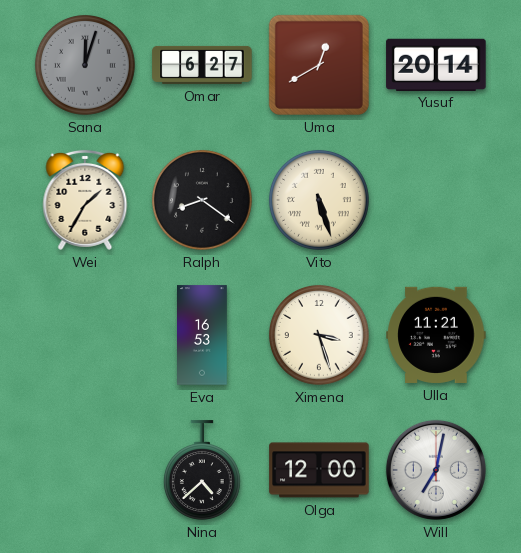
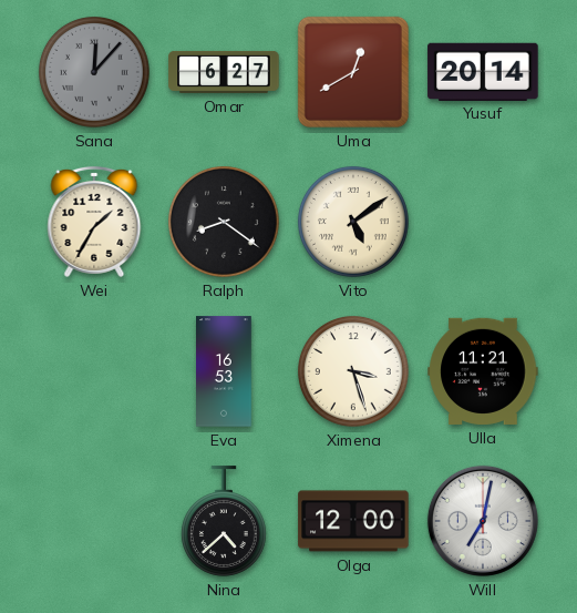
Sana: 12:03 -> 12:07 (94, 72)
Vito: 5:27 -> 5:09 (353, 222)
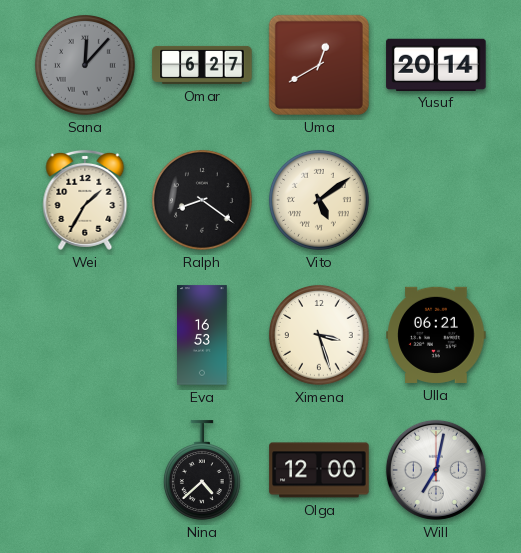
Ulla: 11:21 -> 06:21 (436, 335)
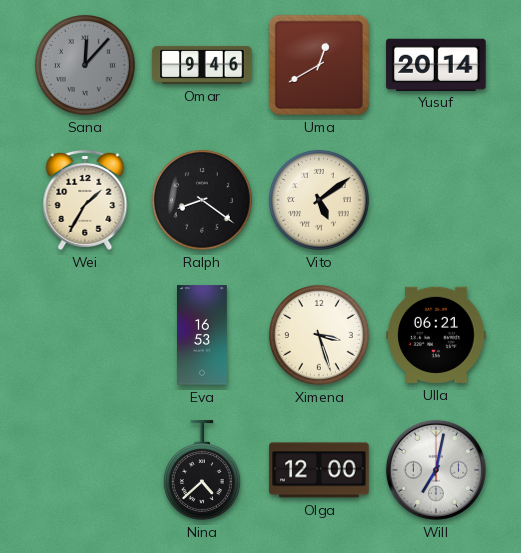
Omar: 6:27 -> 9:46 (202, 65)
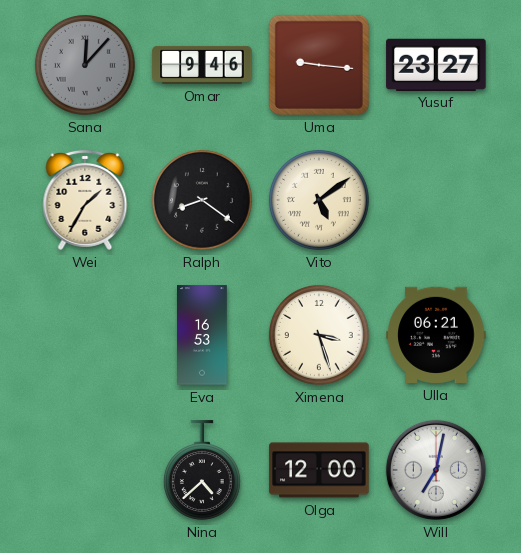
Uma: 12:40 -> 9:16 (319, 65)
Yusuf: 20:14 -> 23:27 (436, 64)
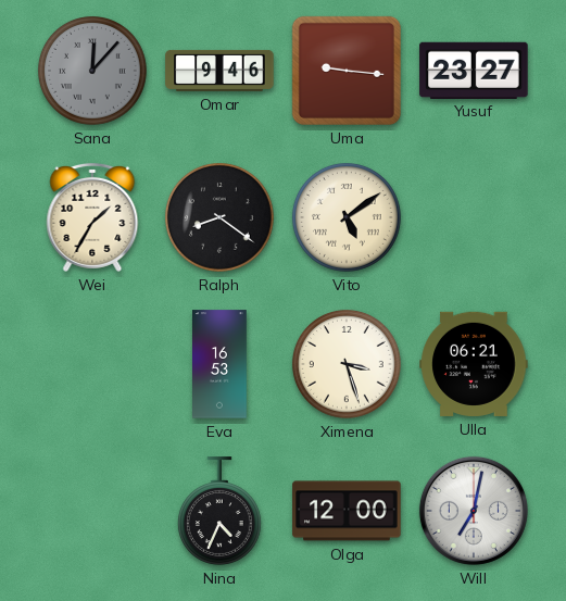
Nina: 4:38 -> 4:34 (219, 511)
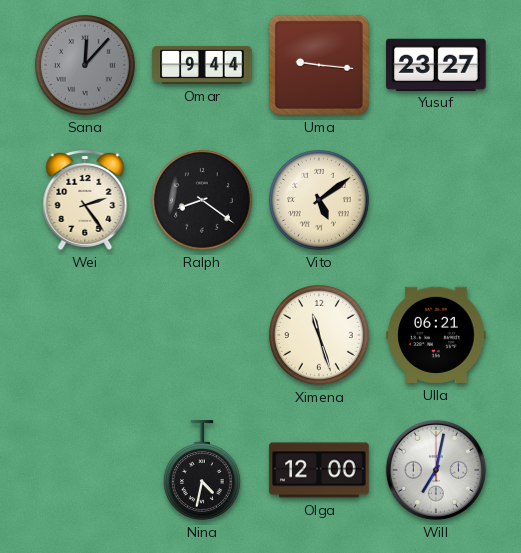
Omar: 9:46 -> 9:44 (202, 65)
Wei: 1:35 -> 2:24 (85, 200)
Eva: 16:53 -> none (221, 364)
Ximena: 3:27 -> 11:27 (319, 335)
Nina: 4:34 -> 4:32 (202, 470)
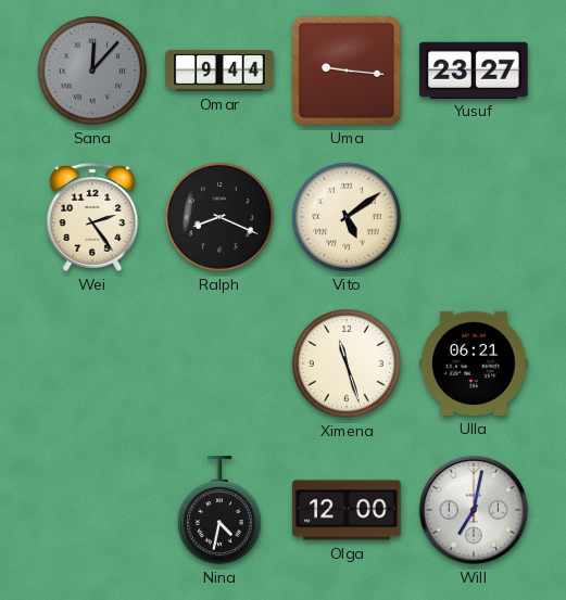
Ralph: 8:21 -> 8:19 (219, 217)
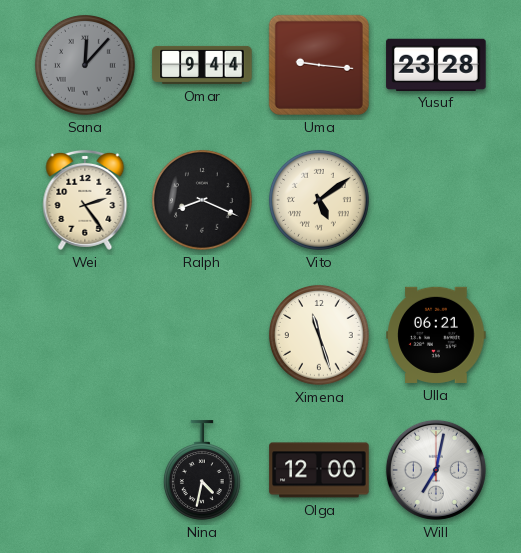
Yusuf: 23:27 -> 23:28 (436, 64)
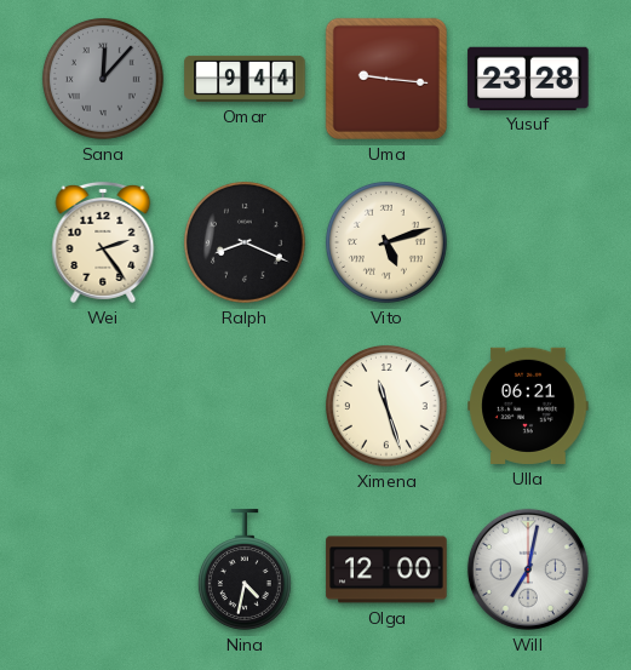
Vito: 5:09 -> 5:12 (386, 242)
